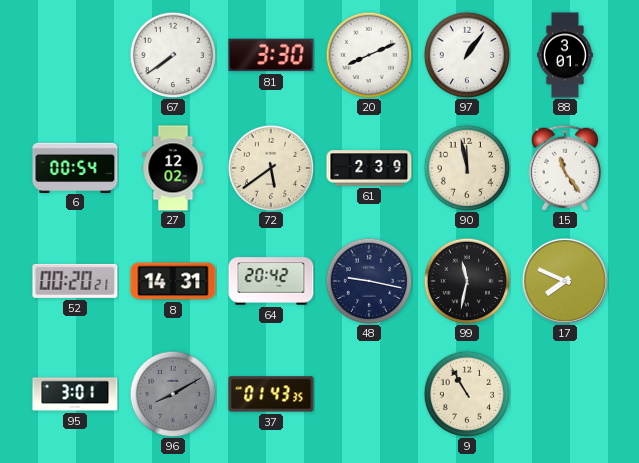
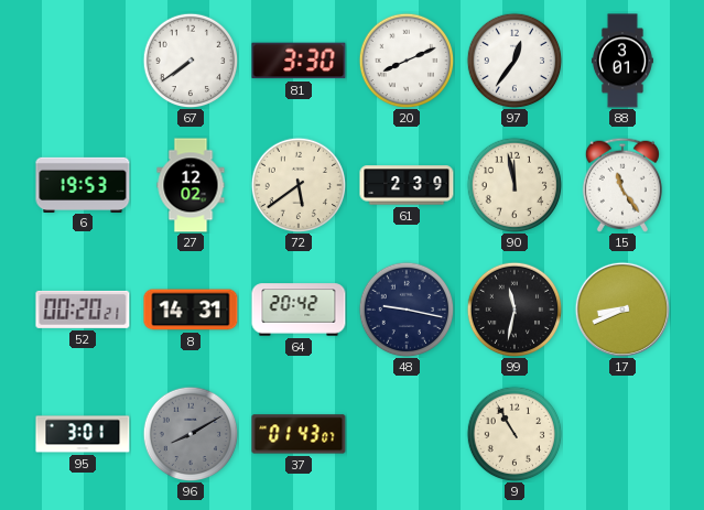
97: 1:06 -> 12:36 (515, 61)
6: 00:54 -> 19:53 (83, 184)
17: 7:49 -> 8:41 (622, 310)
37: 01:43:35 -> 01:43:07 (299, 434)
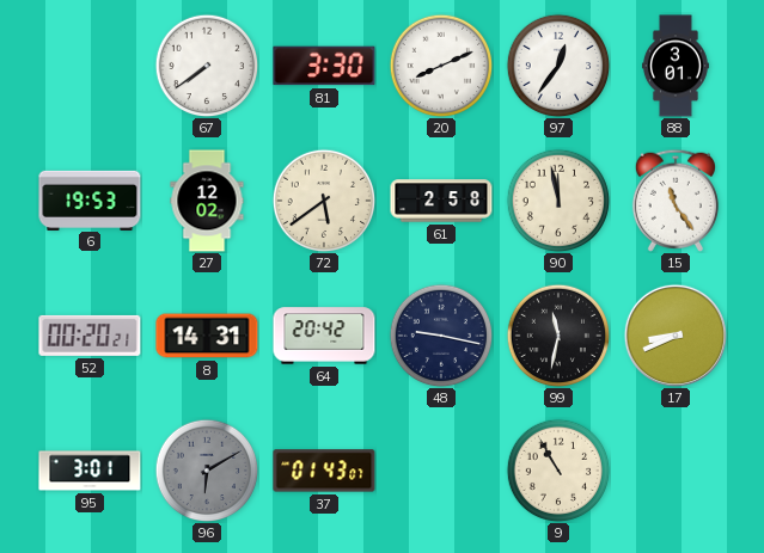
61: 2:39 -> 2:58 (441, 201)
96: 8:10 -> 6:10 (207, 471)
